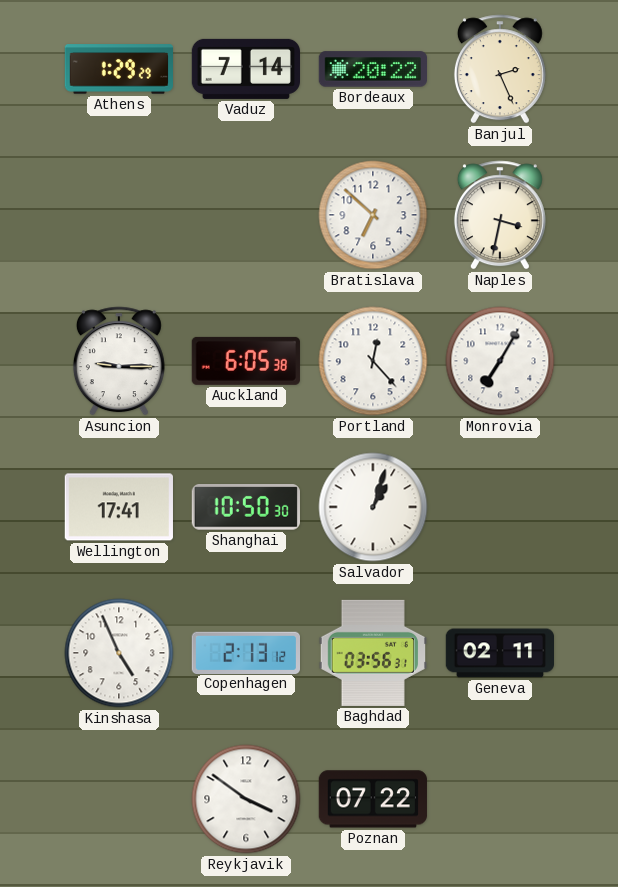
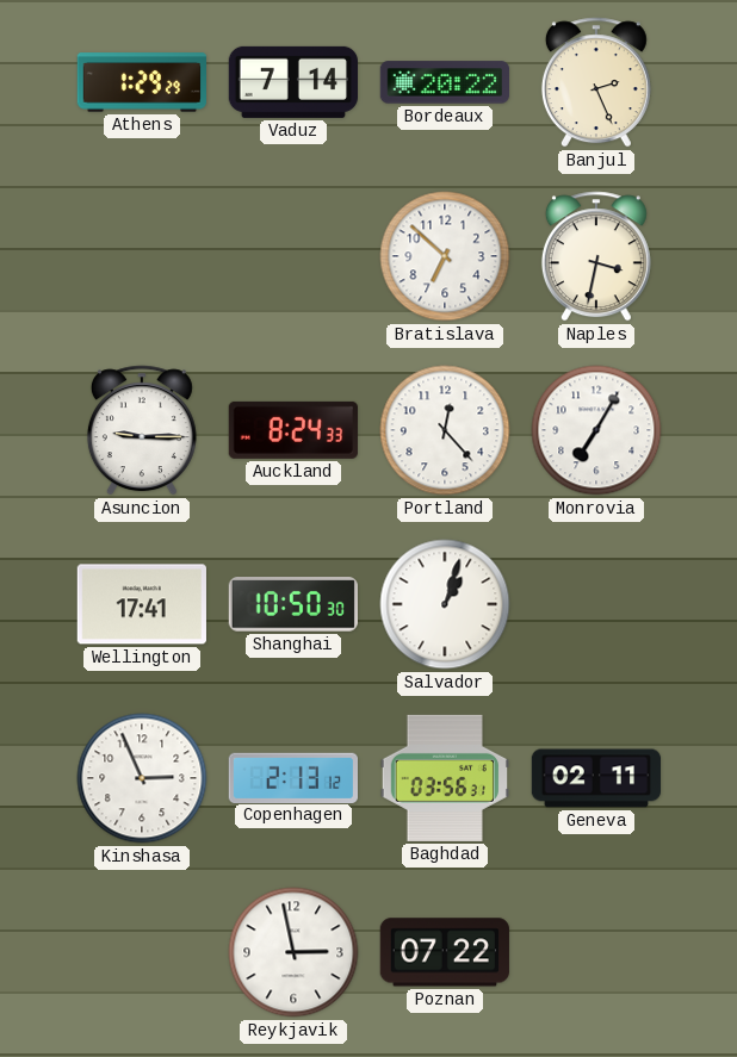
Auckland: 6:05 -> 8:24 (293, 430)
Kinshasa: 4:56 -> 2:56 (142, 778)
Reykjavik: 3:51 -> 2:58 (293, 952)
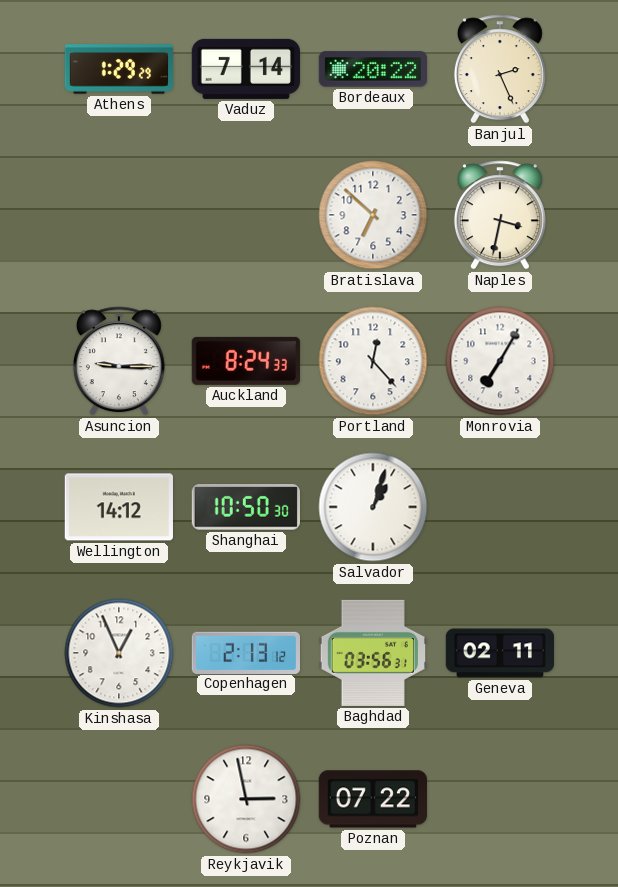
Wellington: 17:41 -> 14:12 (119, 507)
Kinshasa: 2:56 -> 12:56 (119, 653)
